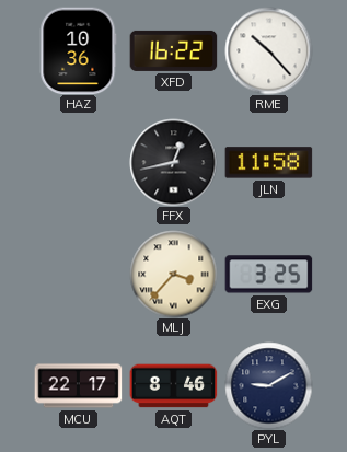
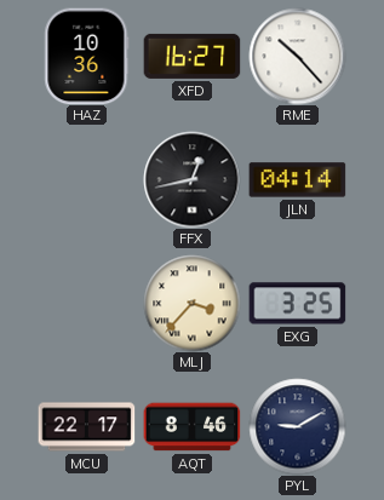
XFD: 16:22 -> 16:27 (191, 56)
JLN: 11:58 -> 04:14 (297, 180)
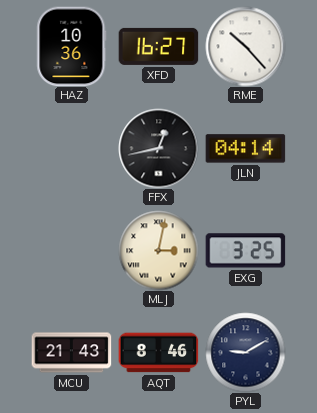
MLJ: 3:37 -> 3:02 (158, 250)
MCU: 22:17 -> 21:43 (71, 353)
